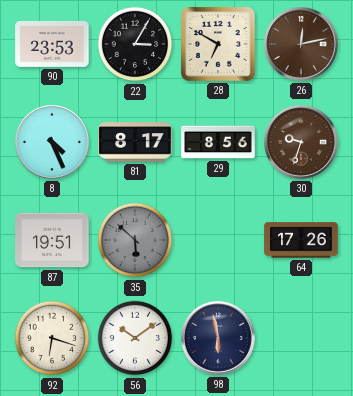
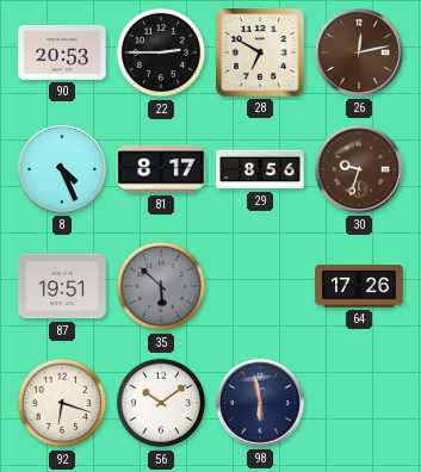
90: 23:53 -> 20:53 (62, 52)
22: 3:05 -> 2:45 (161, 52)
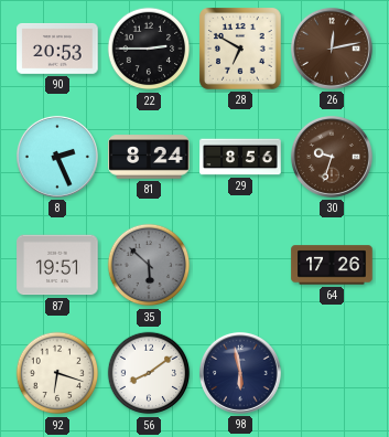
8: 4:26 -> 2:26 (57, 157)
81: 8:17 -> 8:24 (149, 157)
56: 10:09 -> 8:09 (149, 373)
